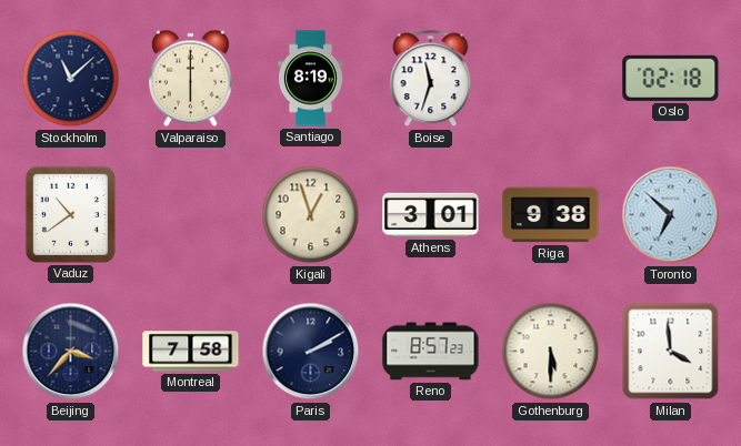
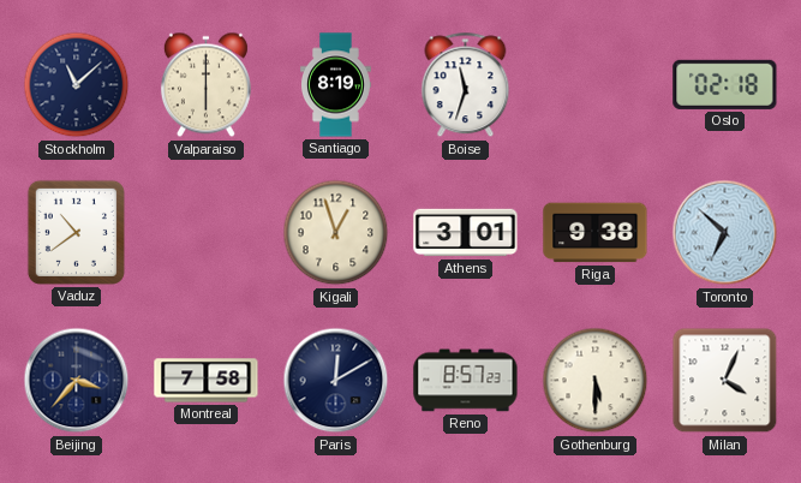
Paris: 2:10 -> 12:10 (336, 381)
Milan: 3:59 -> 4:04 (725, 381)
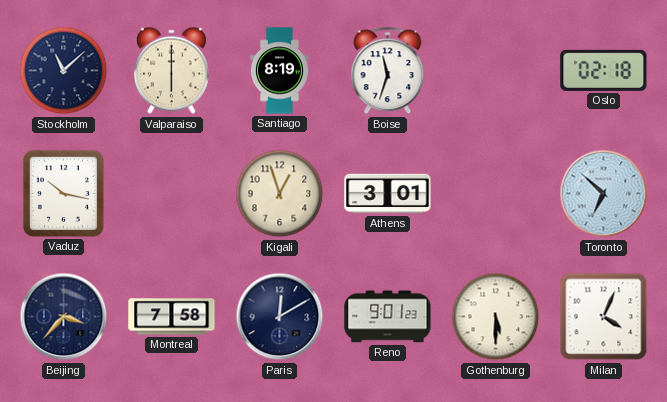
Vaduz: 10:39 -> 10:17 (63, 193)
Riga: 9:38 -> none (596, 233)
Reno: 8:57 -> 9:01 (388, 317)
